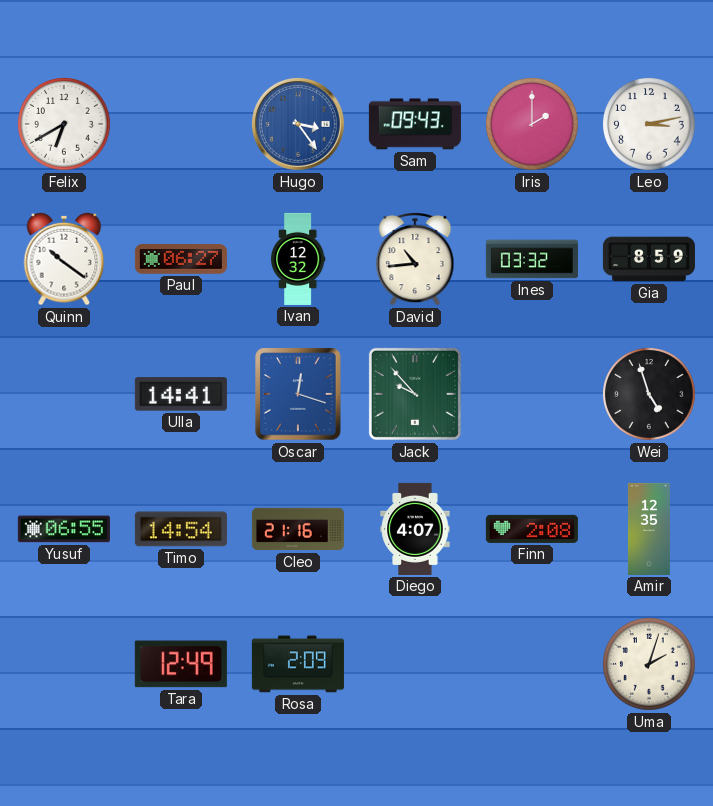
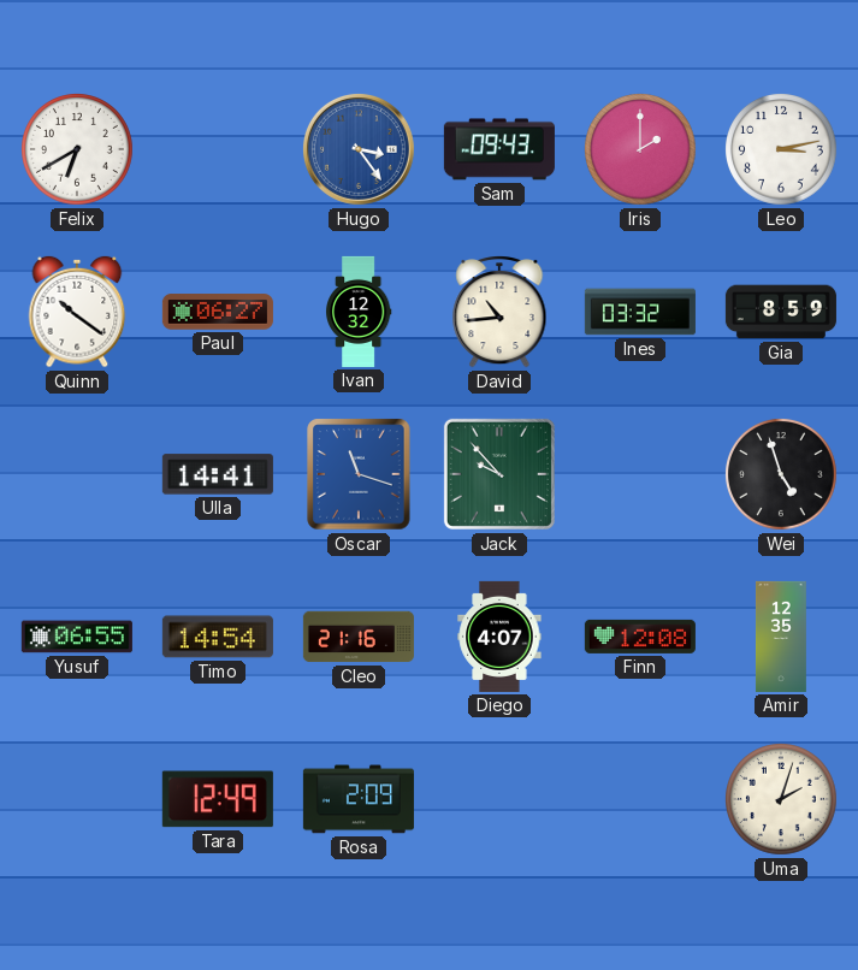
Oscar: 12:18 -> 11:18 (359, 474)
Finn: 2:08 -> 12:08 (640, 637)
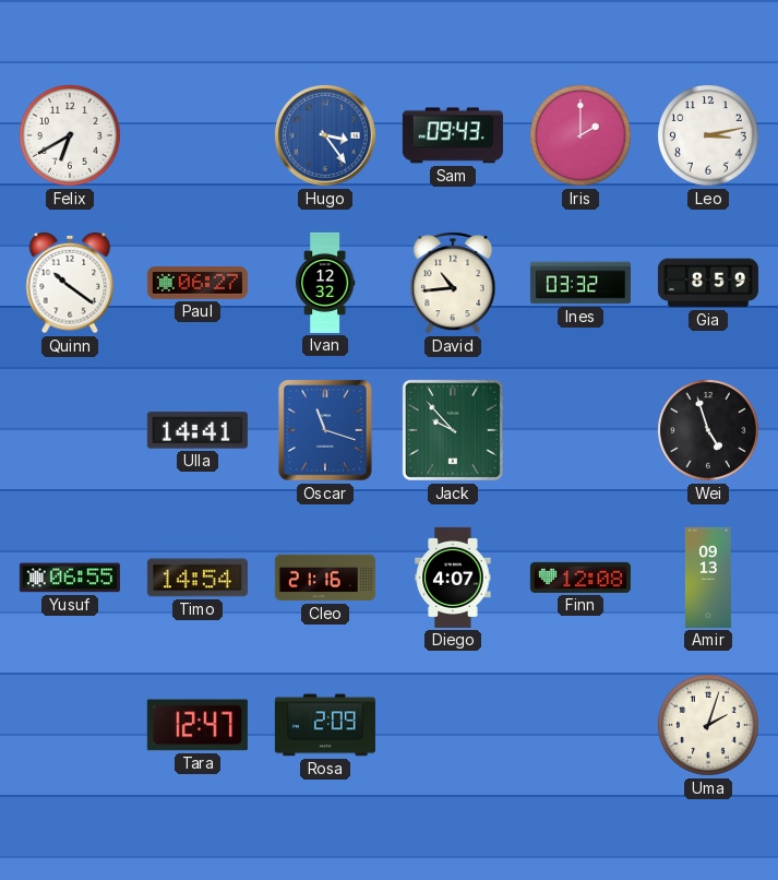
Amir: 12:35 -> 09:13 (708, 578)
Tara: 12:49 -> 12:47 (198, 725)
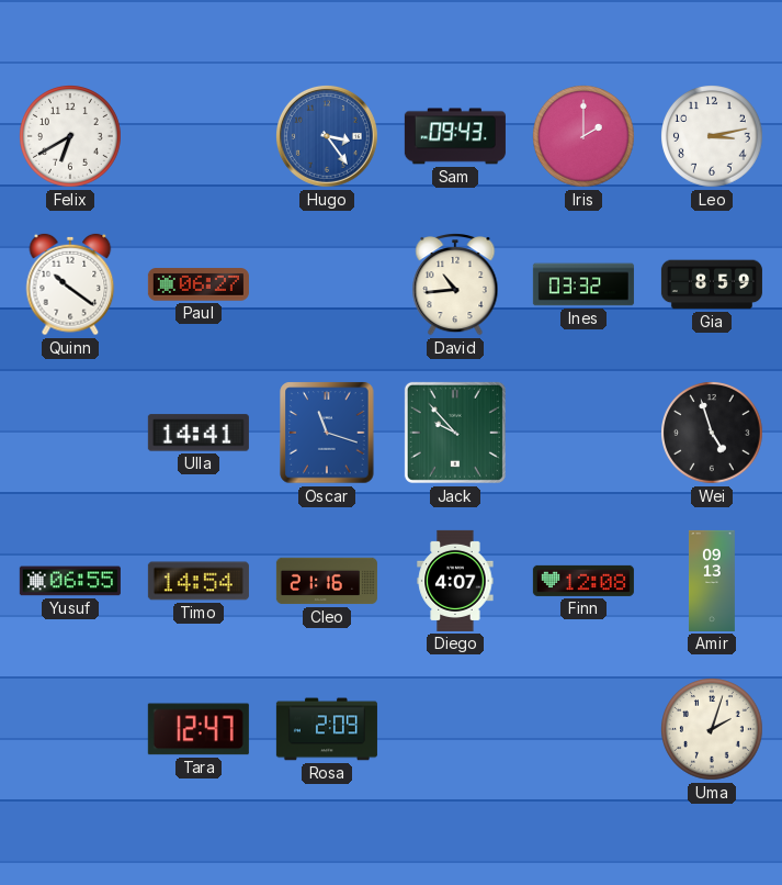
Ivan: 12:32 -> none (325, 283)
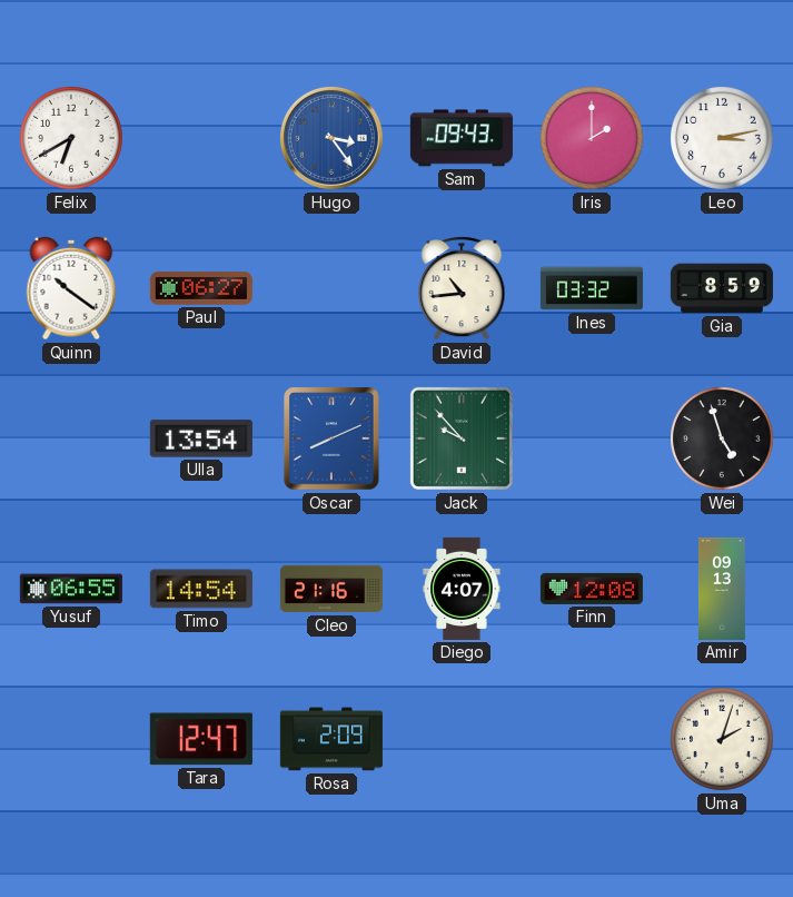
Ulla: 14:41 -> 13:54 (201, 438)
Oscar: 11:18 -> 8:11 (331, 438)
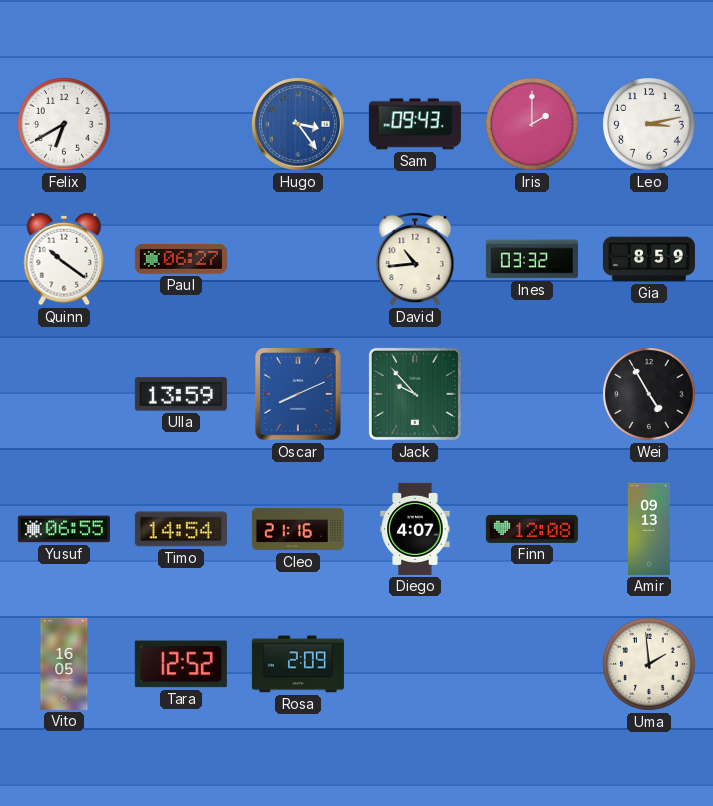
Ulla: 13:54 -> 13:59 (181, 394)
Wei: 4:57 -> 4:55 (650, 395)
Vito: none -> 16:05 (64, 664)
Tara: 12:47 -> 12:52 (181, 664)
Uma: 2:03 -> 1:59 (650, 665)
